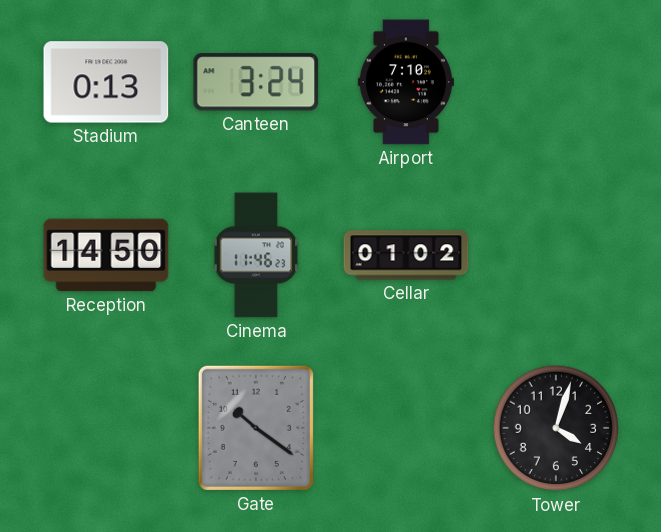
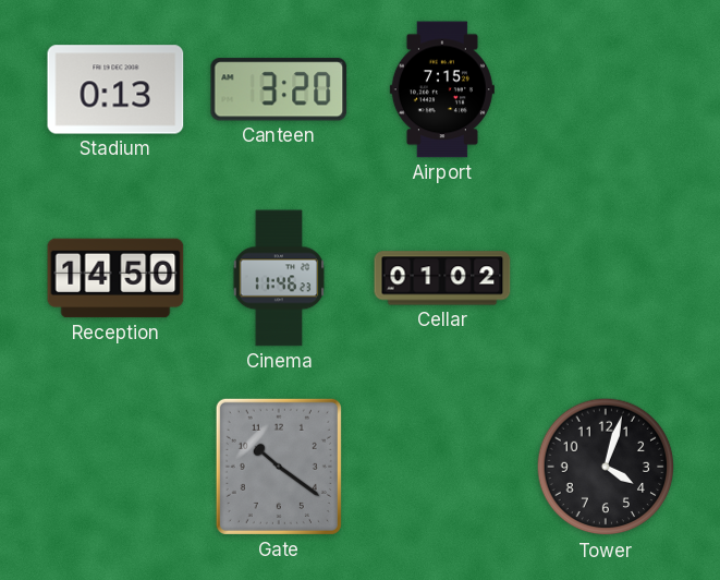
Canteen: 3:24 -> 3:20 (279, 89)
Airport: 7:10 -> 7:15 (442, 89)
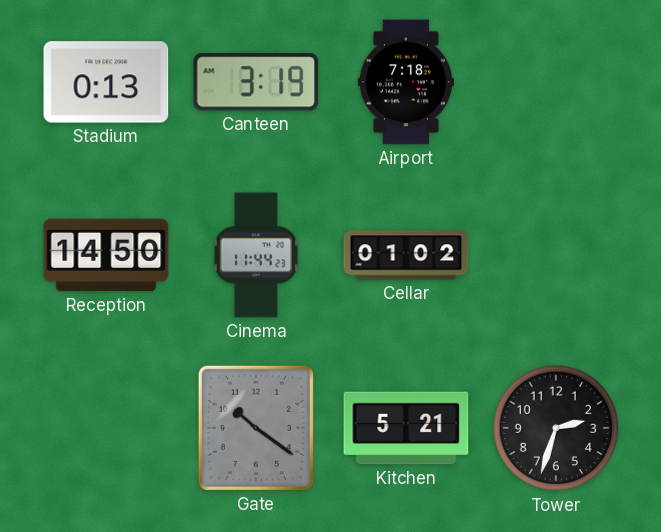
Canteen: 3:20 -> 3:19 (256, 82)
Airport: 7:15 -> 7:18 (406, 82)
Cinema: 11:46 -> 11:44 (256, 255)
Kitchen: none -> 5:21 (406, 428)
Tower: 4:03 -> 2:33 (556, 428)
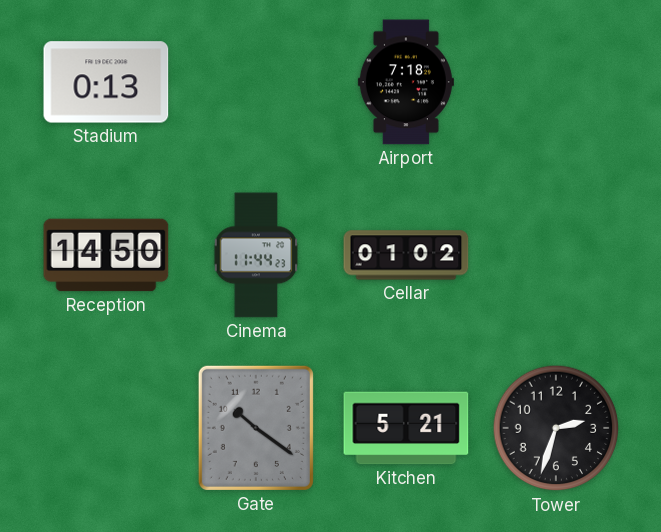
Canteen: 3:19 -> none (256, 82)
